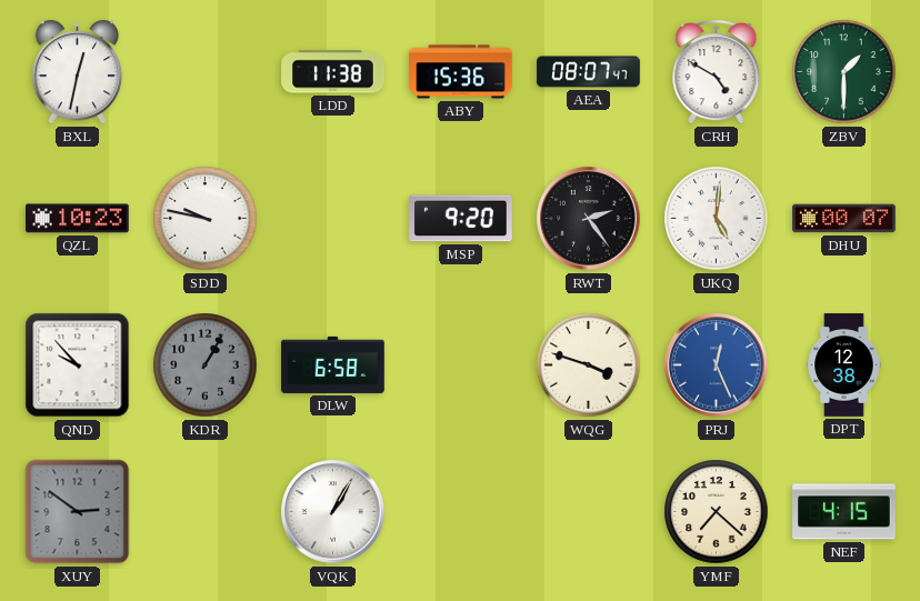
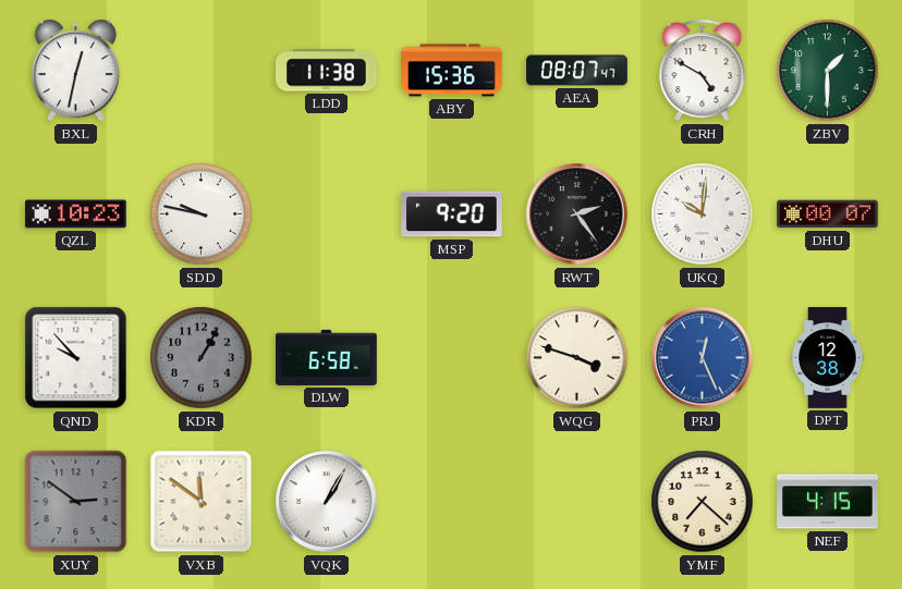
UKQ: 5:01 -> 10:01 (703, 214)
VXB: none -> 11:51 (202, 502)
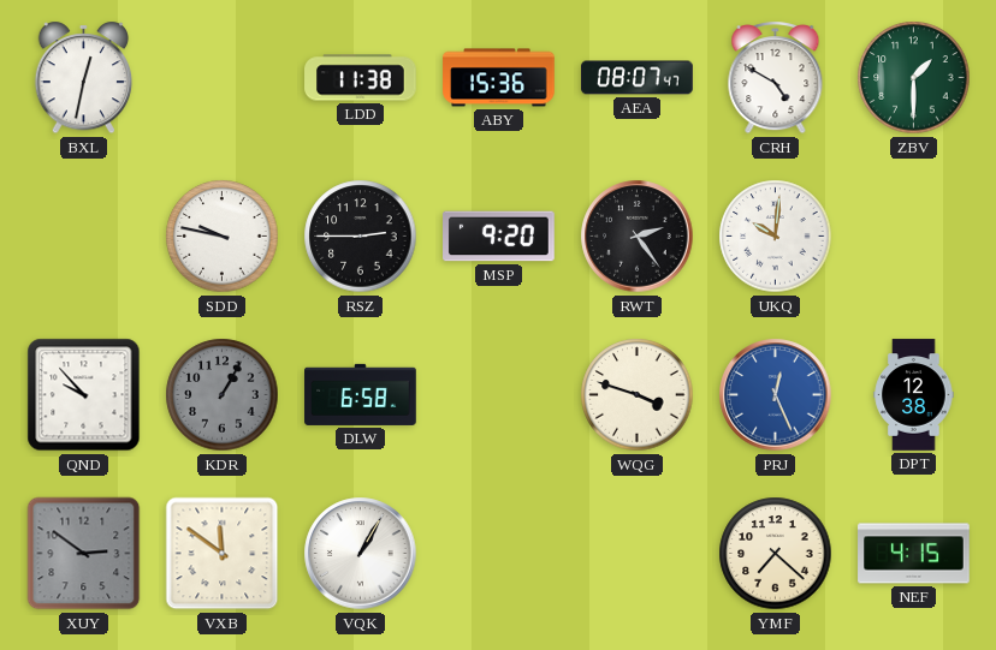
QZL: 10:23 -> none (76, 214)
RSZ: none -> 2:45 (361, 237)
DHU: 00:07 -> none (828, 214)
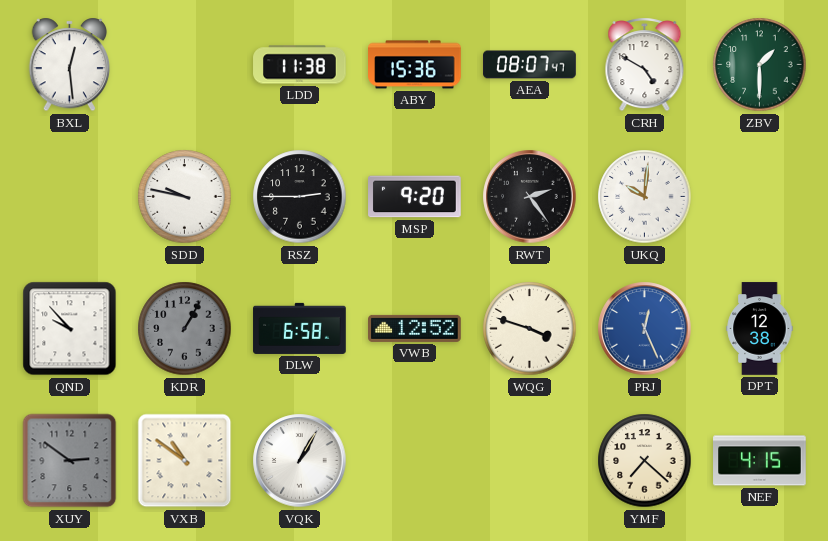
BXL: 12:32 -> 12:29 (70, 65)
VWB: none -> 12:52 (415, 328)
VXB: 11:51 -> 10:51 (185, 461)
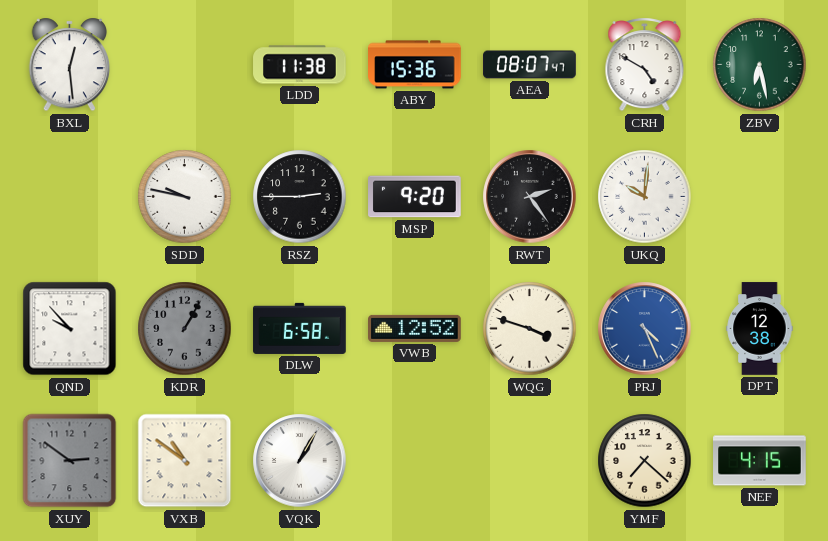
ZBV: 1:30 -> 6:28 (760, 65)
PRJ: 12:26 -> 4:26 (645, 329)
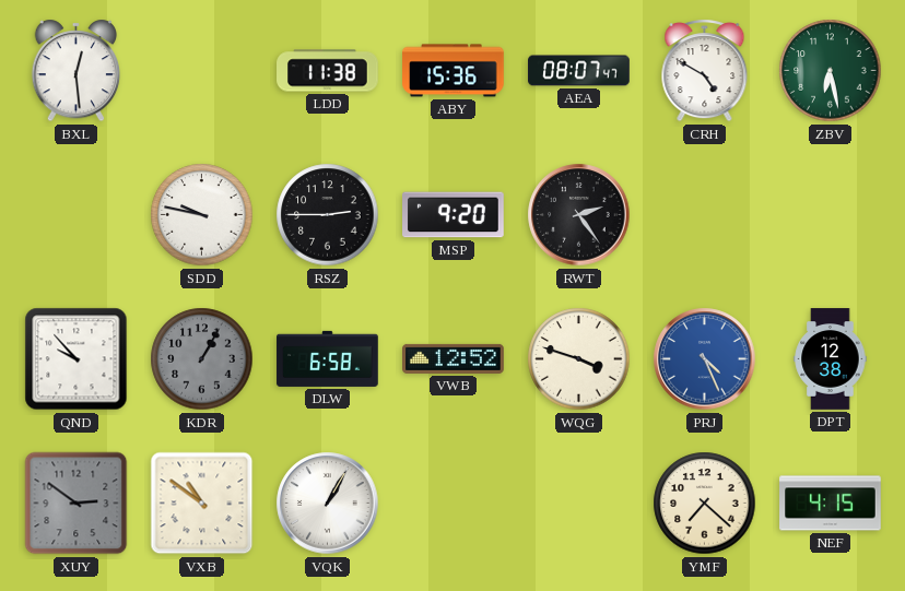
UKQ: 10:01 -> none (645, 197)
